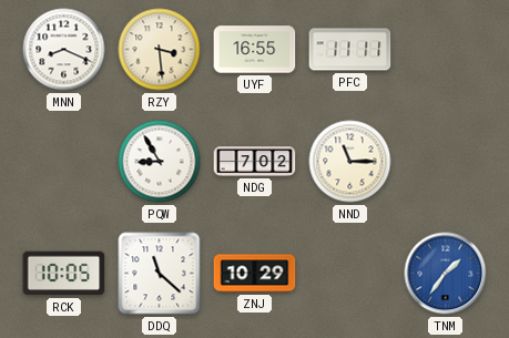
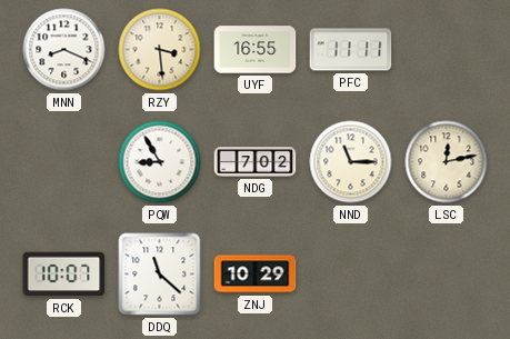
LSC: none -> 12:13 (447, 162)
RCK: 10:05 -> 10:07 (64, 275)
TNM: 1:36 -> none (446, 274)
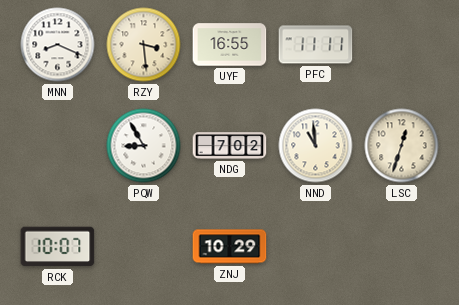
NND: 11:15 -> 10:59 (316, 146)
LSC: 12:13 -> 12:33 (402, 146)
DDQ: 11:22 -> none (160, 275)
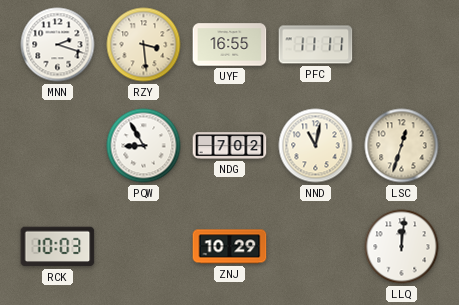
MNN: 8:19 -> 2:18 (58, 45)
NND: 10:59 -> 11:02 (316, 146)
RCK: 10:07 -> 10:03 (58, 247)
LLQ: none -> 12:01 (402, 247)
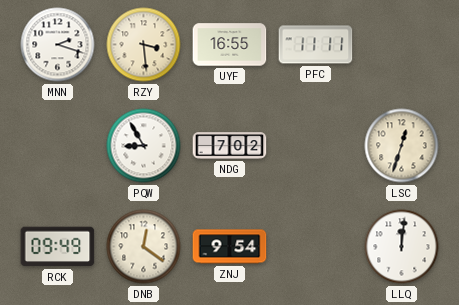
NND: 11:02 -> none (316, 146)
RCK: 10:03 -> 09:49 (58, 247)
DNB: none -> 12:21 (144, 247)
ZNJ: 10:29 -> 9:54 (230, 247)
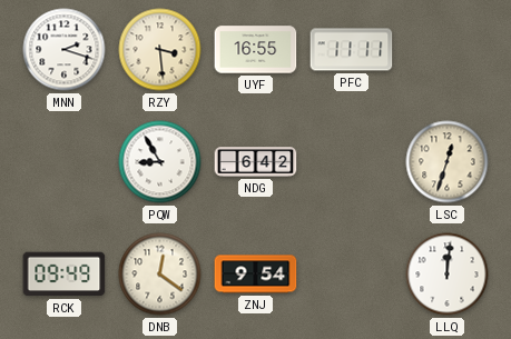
NDG: 7:02 -> 6:42 (256, 162)
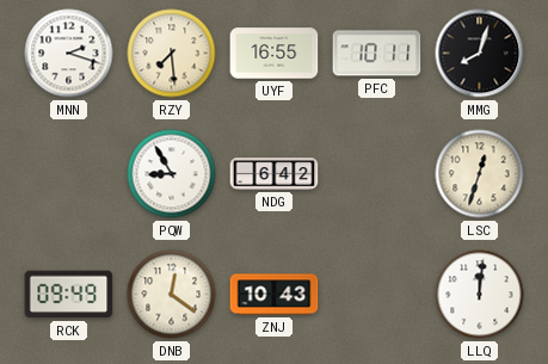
RZY: 3:29 -> 7:29 (172, 54)
PFC: 11:11 -> 10:11 (377, 54)
MMG: none -> 8:03 (480, 54)
ZNJ: 9:54 -> 10:43 (275, 295)
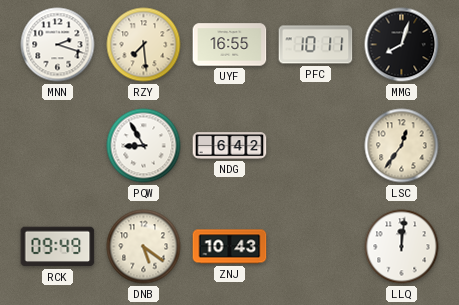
LSC: 12:33 -> 12:36 (402, 146)
DNB: 12:21 -> 5:21 (144, 247)
